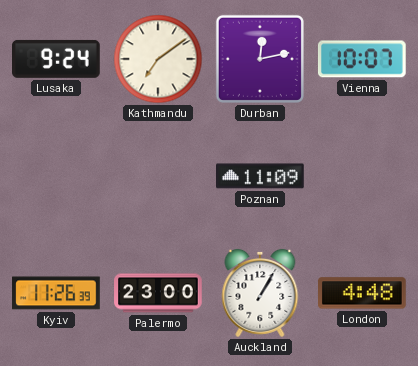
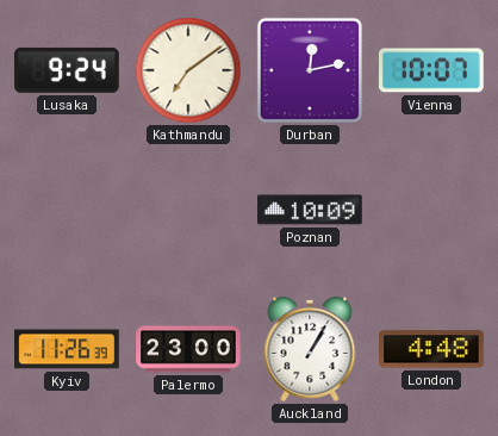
Poznan: 11:09 -> 10:09 (310, 210)
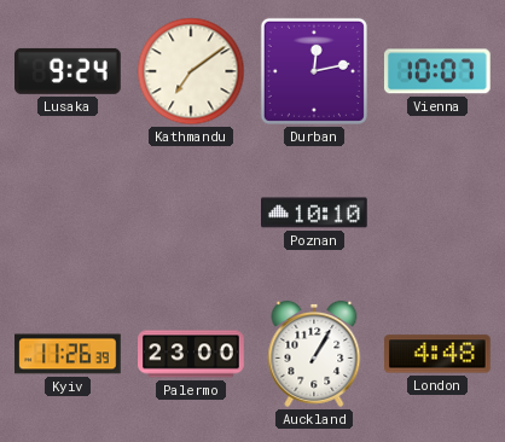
Poznan: 10:09 -> 10:10 (314, 213)
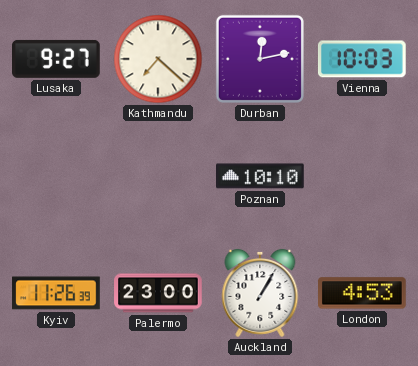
Lusaka: 9:24 -> 9:27 (57, 59)
Kathmandu: 7:09 -> 7:22 (158, 59)
Vienna: 10:07 -> 10:03 (362, 59)
London: 4:48 -> 4:53 (363, 293)
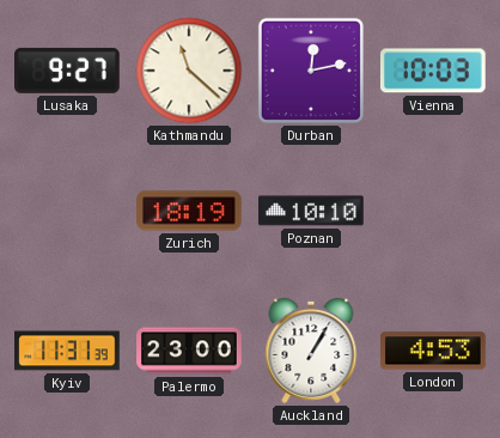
Kathmandu: 7:22 -> 11:22 (189, 71)
Zurich: none -> 18:19 (189, 211)
Kyiv: 11:26 -> 11:31 (67, 351)
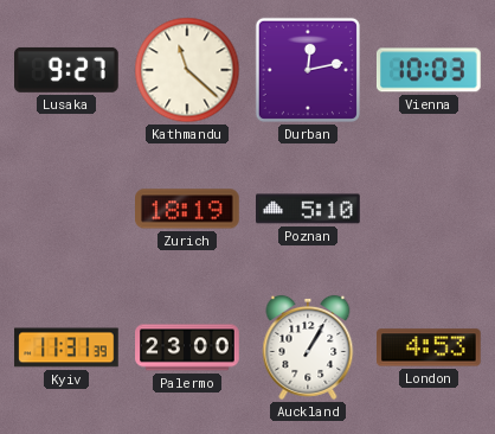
Poznan: 10:10 -> 5:10 (308, 209)
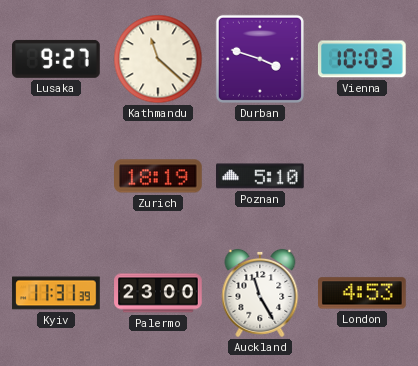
Durban: 12:13 -> 3:48 (260, 59)
Auckland: 1:05 -> 11:25 (260, 293)
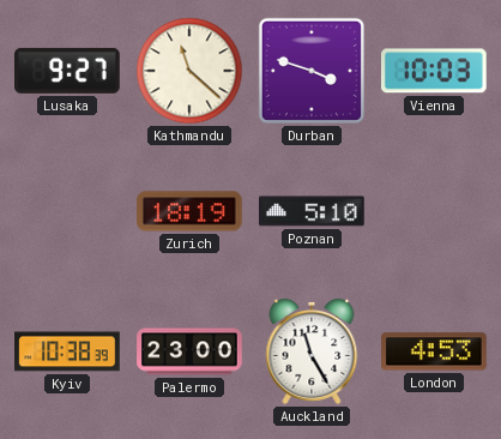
Kyiv: 11:31 -> 10:38 (67, 351)
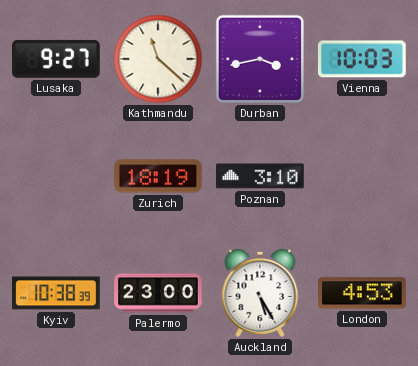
Durban: 3:48 -> 3:43 (260, 59)
Poznan: 5:10 -> 3:10 (260, 176)
Auckland: 11:25 -> 5:25 (260, 293)
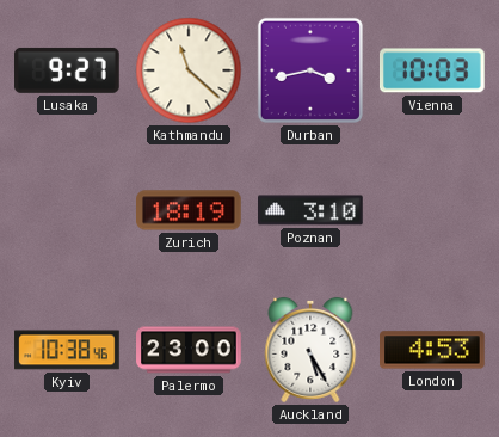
Kyiv: 10:38:39 -> 10:38:46 (67, 350)
